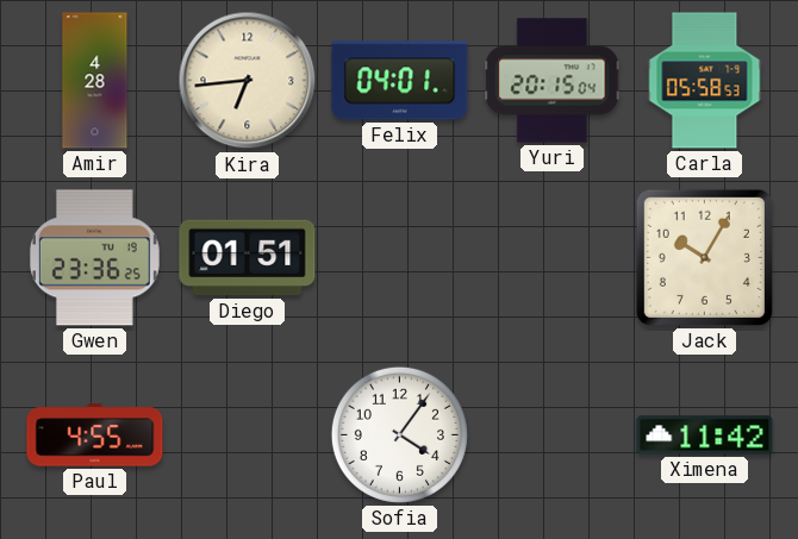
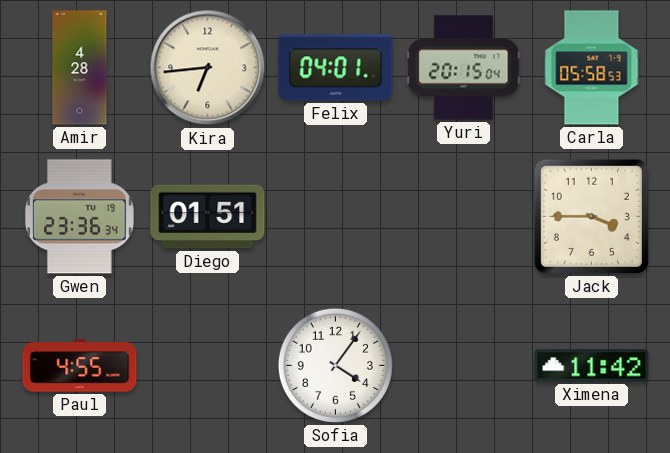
Gwen: 23:36:25 -> 23:36:34 (79, 217)
Jack: 10:05 -> 3:45 (591, 216)
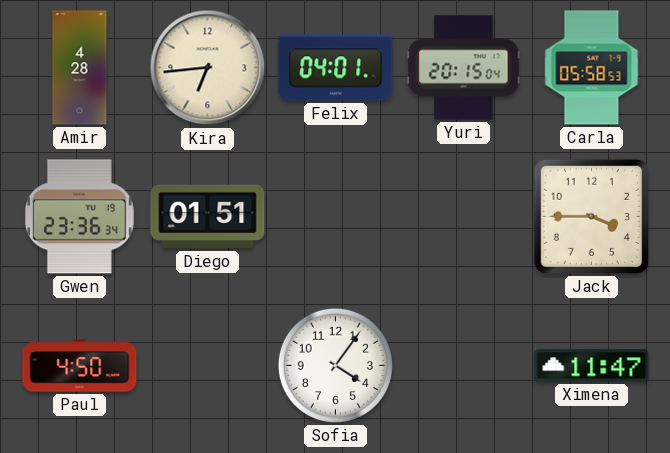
Paul: 4:55 -> 4:50 (80, 366)
Ximena: 11:42 -> 11:47 (592, 366)
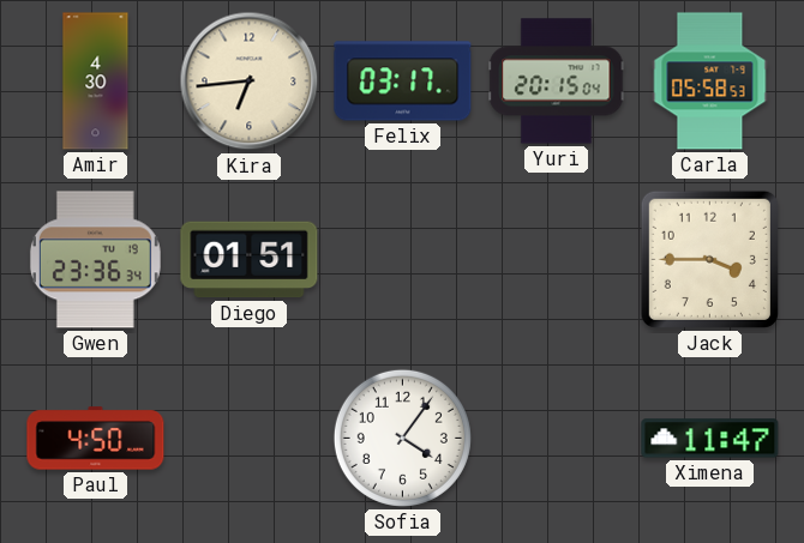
Amir: 4:28 -> 4:30 (96, 82)
Felix: 04:01 -> 03:17 (403, 82)
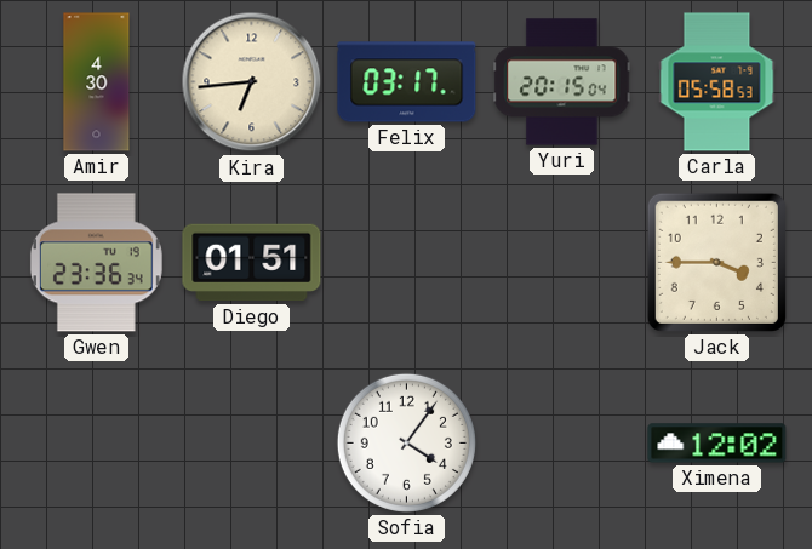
Paul: 4:50 -> none (96, 439)
Ximena: 11:47 -> 12:02 (717, 444)
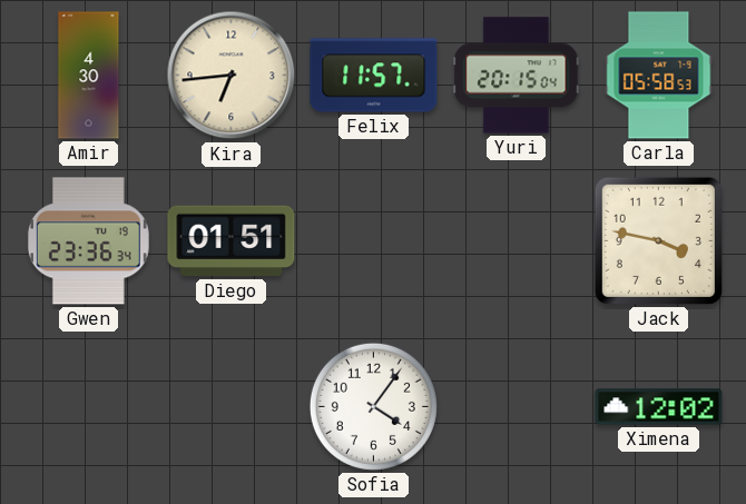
Felix: 03:17 -> 11:57 (374, 76)
Jack: 3:45 -> 3:47 (658, 240)
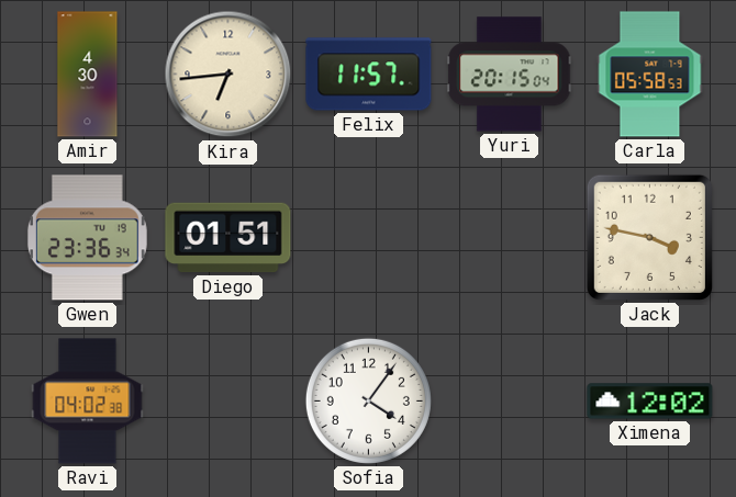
Ravi: none -> 04:02 (88, 402)
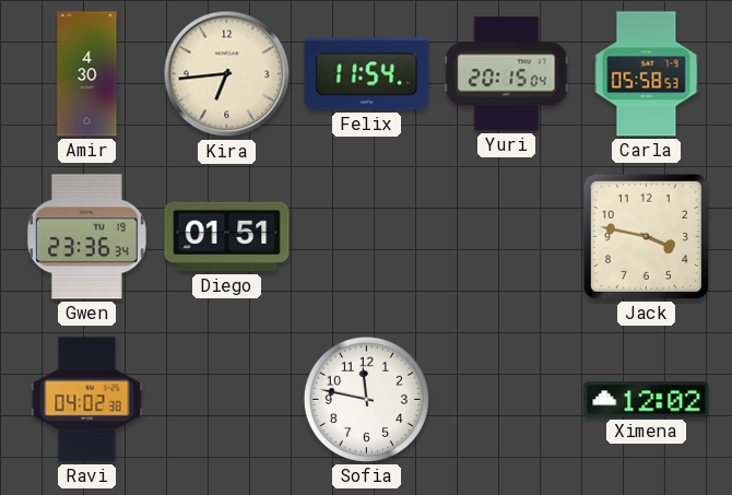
Felix: 11:57 -> 11:54 (367, 74)
Sofia: 4:06 -> 11:47 (366, 399)
